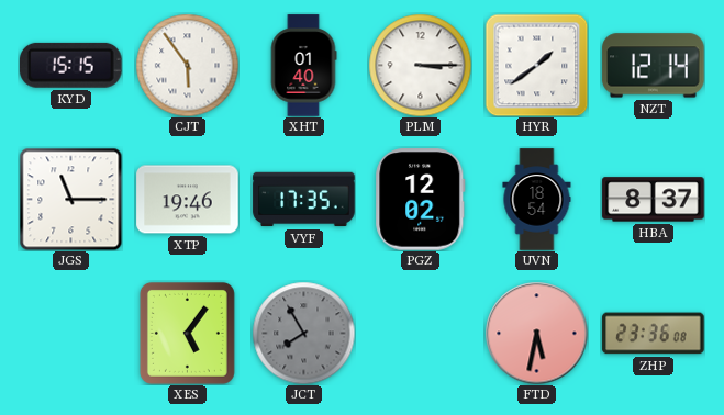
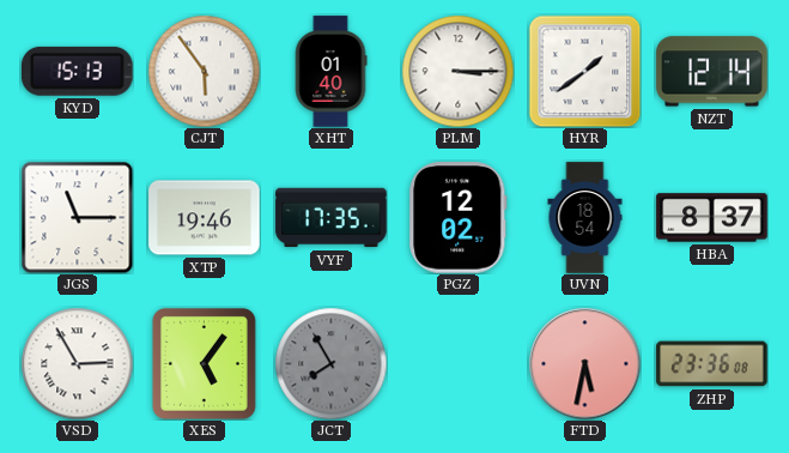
KYD: 15:15 -> 15:13 (78, 71)
VSD: none -> 2:55 (77, 363)
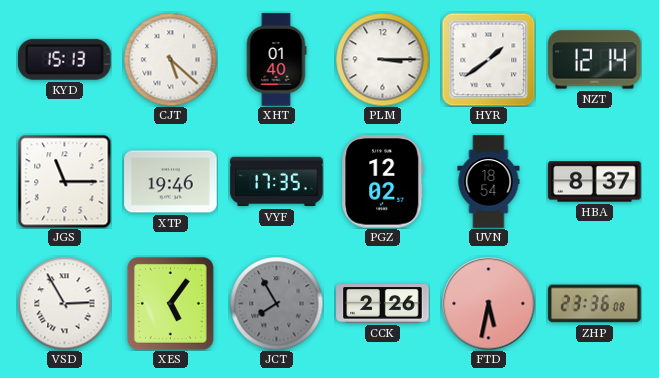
CJT: 5:54 -> 5:22 (170, 59)
CCK: none -> 2:26 (383, 304)
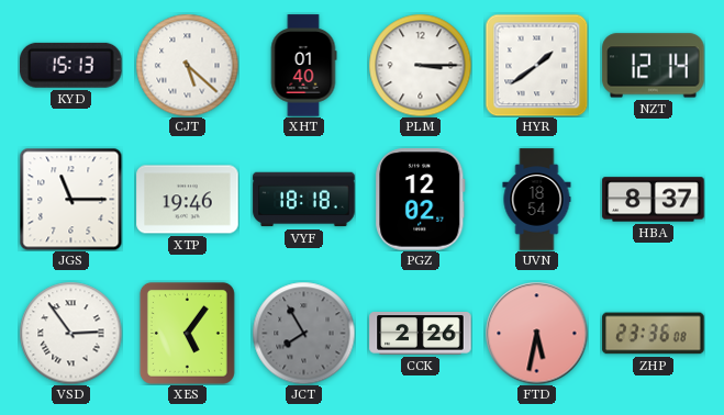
VYF: 17:35 -> 18:18 (304, 200)
VSD: 2:55 -> 2:54 (70, 333)
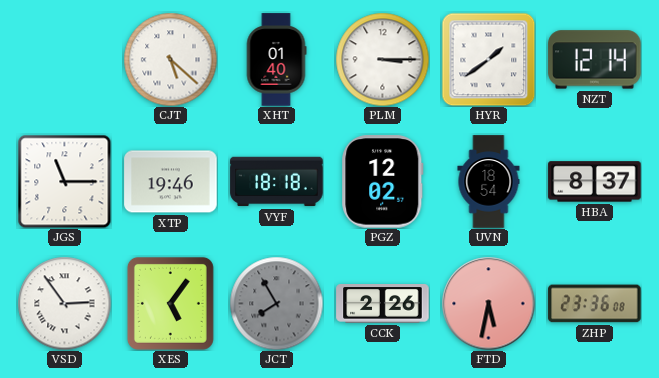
KYD: 15:13 -> none (71, 65)
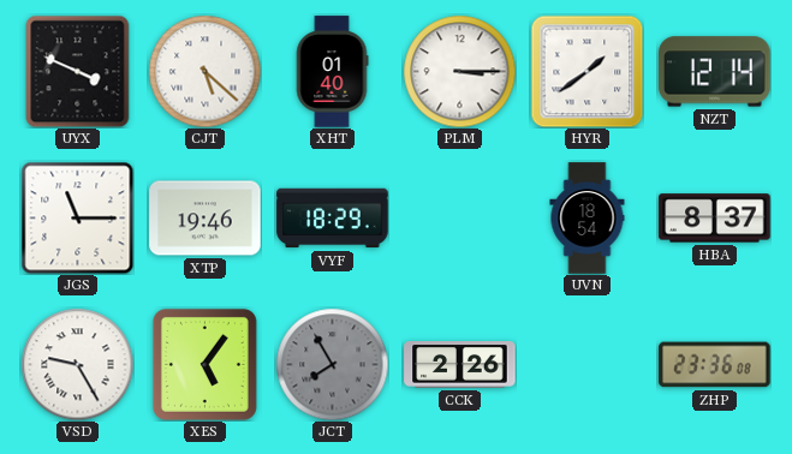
UYX: none -> 3:49 (78, 71)
VYF: 18:18 -> 18:29 (333, 219)
PGZ: 12:02 -> none (383, 182)
VSD: 2:54 -> 9:25 (77, 364)
FTD: 5:32 -> none (488, 303)
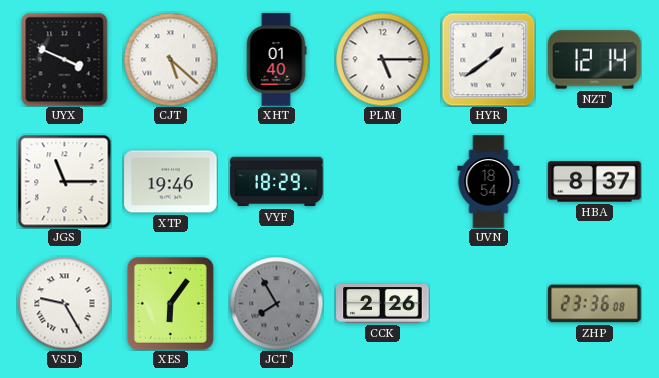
PLM: 3:15 -> 5:15 (382, 59)
XES: 5:06 -> 6:06 (170, 303)
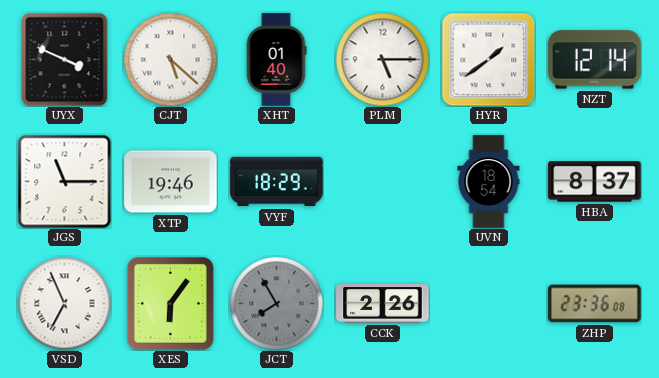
VSD: 9:25 -> 6:56 (64, 303)
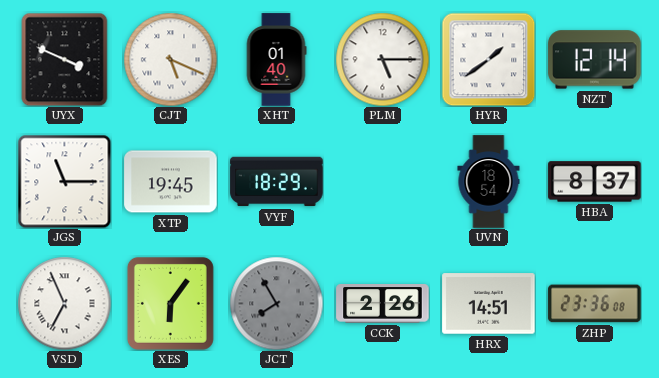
CJT: 5:22 -> 5:19 (170, 59)
XTP: 19:46 -> 19:45 (171, 182)
HRX: none -> 14:51 (489, 304)
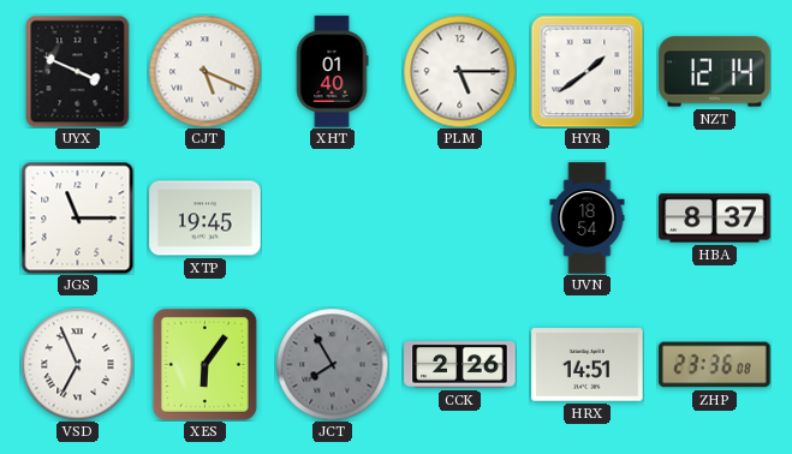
VYF: 18:29 -> none (277, 182)
